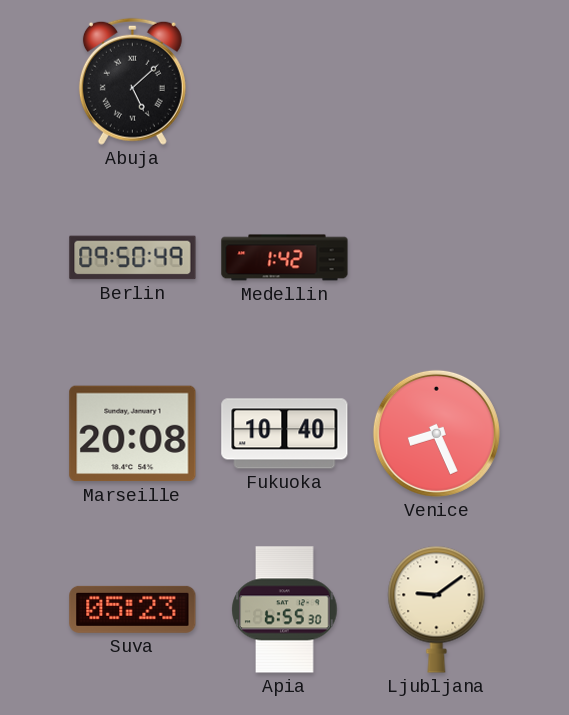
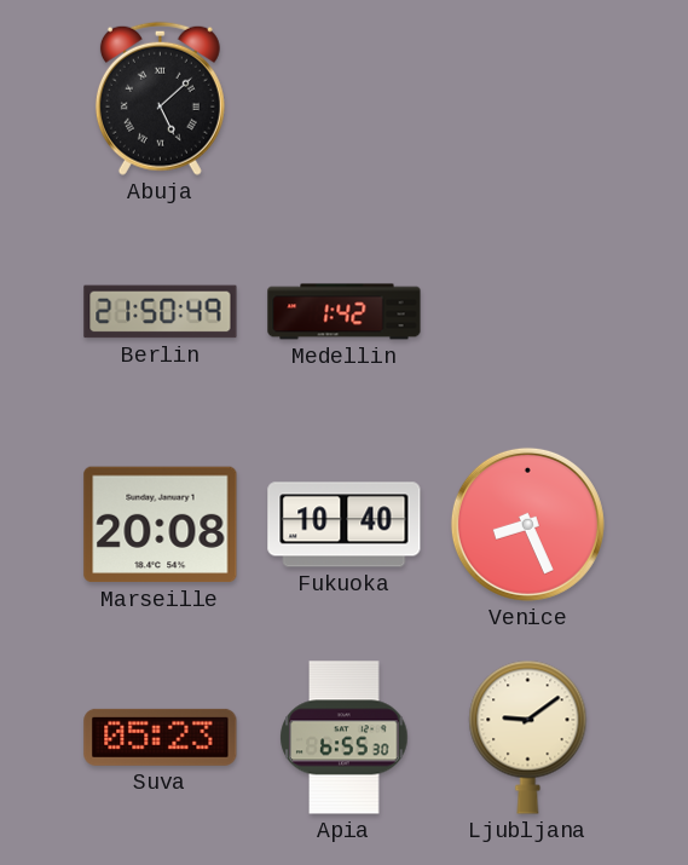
Berlin: 09:50 -> 21:50 (161, 312)
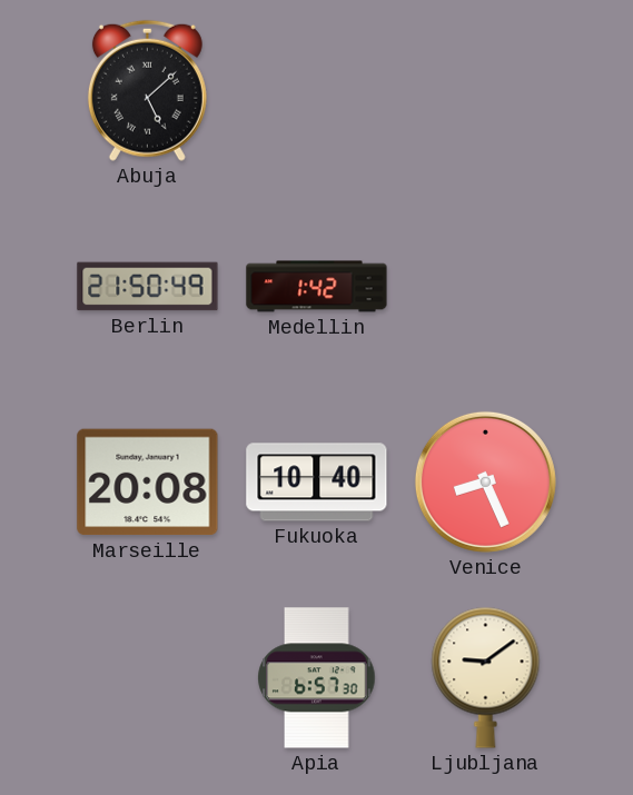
Suva: 05:23 -> none (161, 737)
Apia: 6:55 -> 6:57 (317, 678)
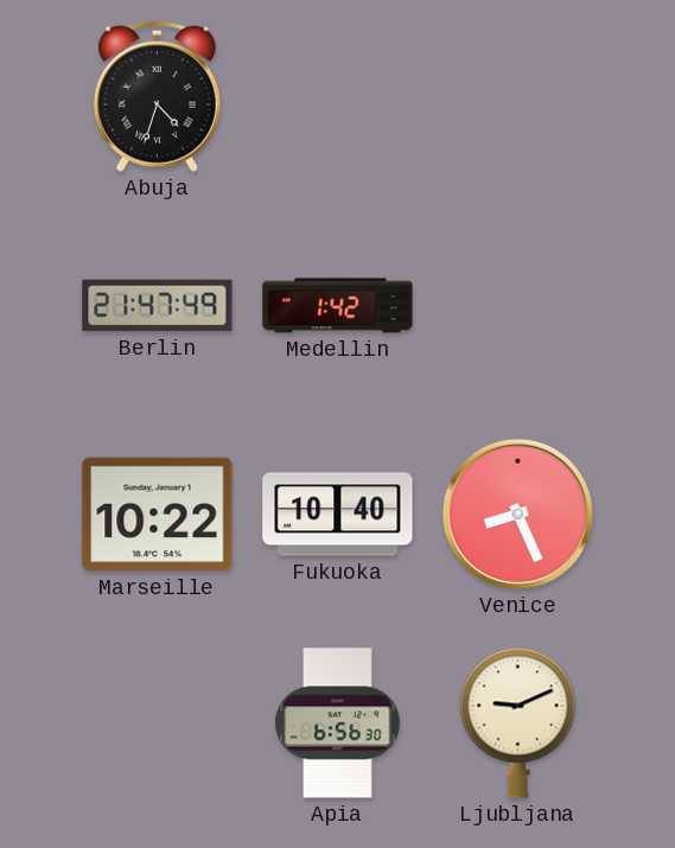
Abuja: 5:08 -> 4:33 (157, 96)
Berlin: 21:50 -> 21:47 (158, 306)
Marseille: 20:08 -> 10:22 (158, 515)
Apia: 6:57 -> 6:56 (338, 723)
Ljubljana: 9:09 -> 9:11 (518, 722)
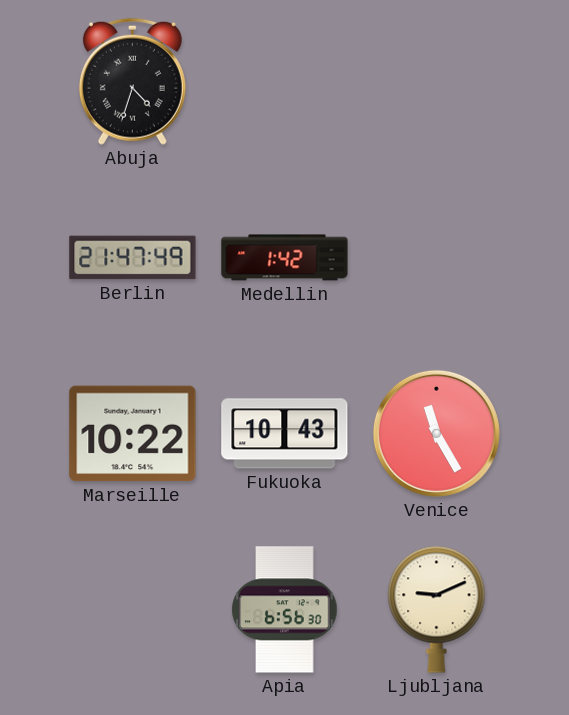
Fukuoka: 10:40 -> 10:43 (285, 434)
Venice: 8:26 -> 11:25 (436, 433)
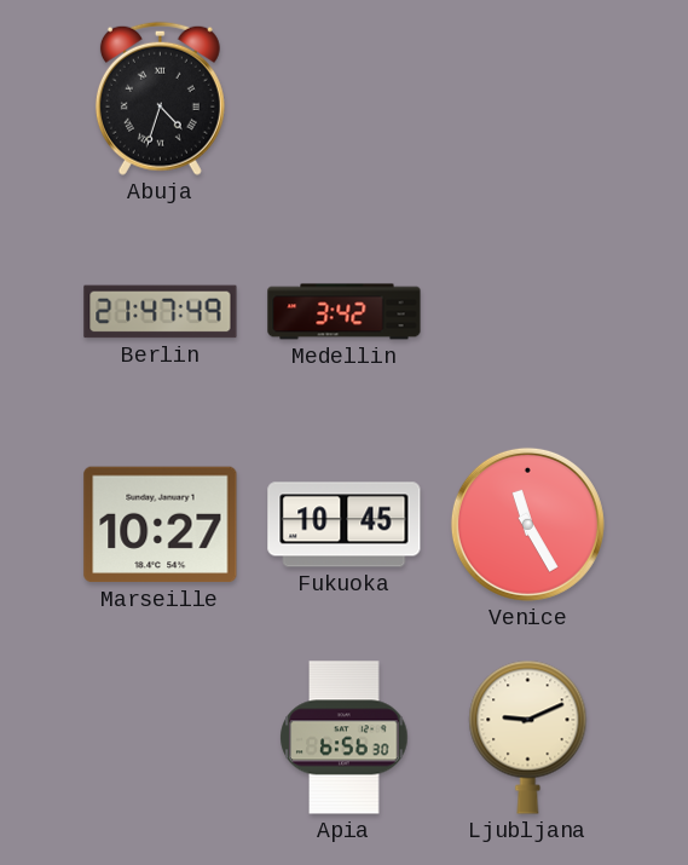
Medellin: 1:42 -> 3:42 (345, 312)
Marseille: 10:22 -> 10:27 (161, 525)
Fukuoka: 10:43 -> 10:45 (345, 525)
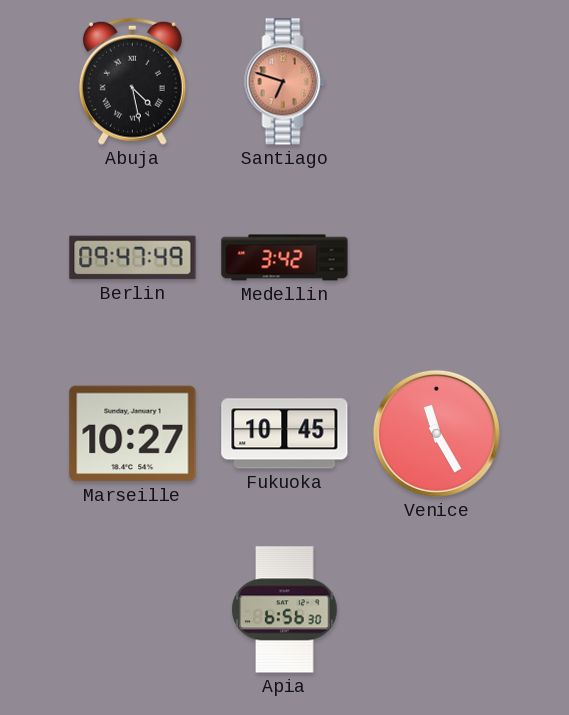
Abuja: 4:33 -> 4:28 (132, 81)
Santiago: none -> 6:48 (285, 82)
Berlin: 21:47 -> 09:47 (133, 258)
Ljubljana: 9:11 -> none (528, 737)
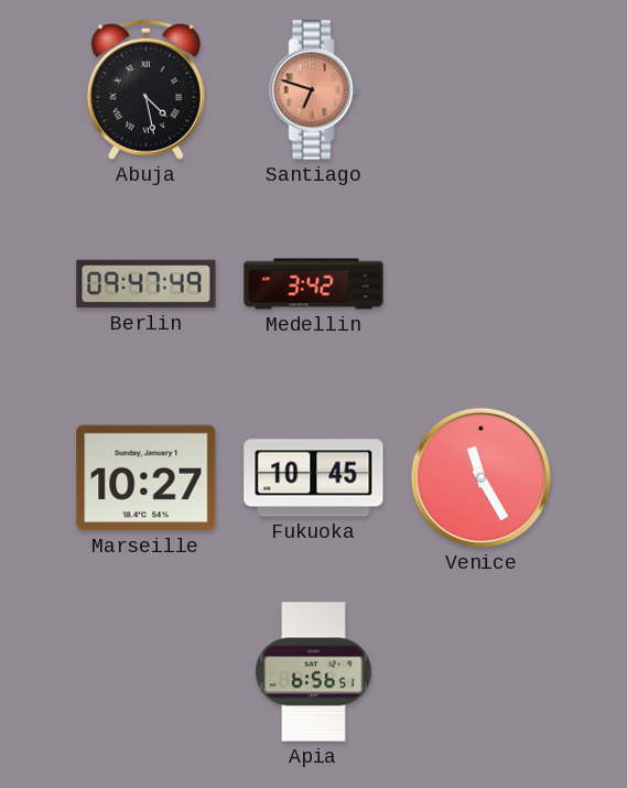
Apia: 6:56:30 -> 6:56:51 (314, 672)
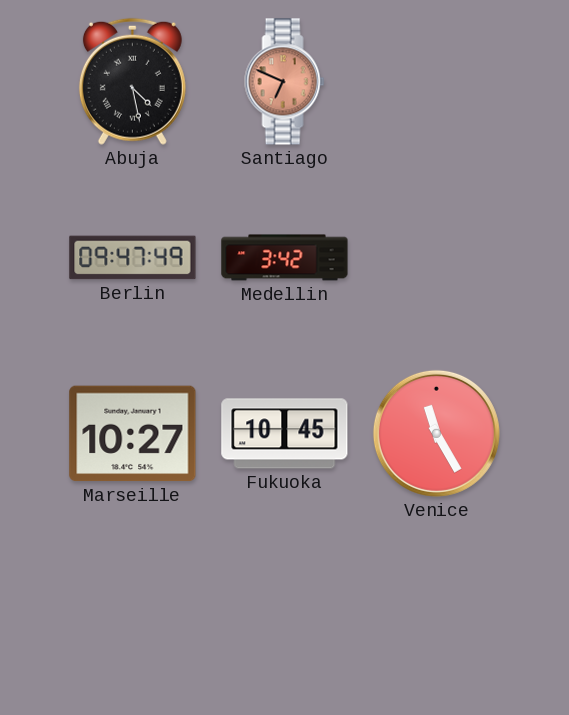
Santiago: 6:48 -> 6:49 (285, 82)
Apia: 6:56 -> none (314, 672)
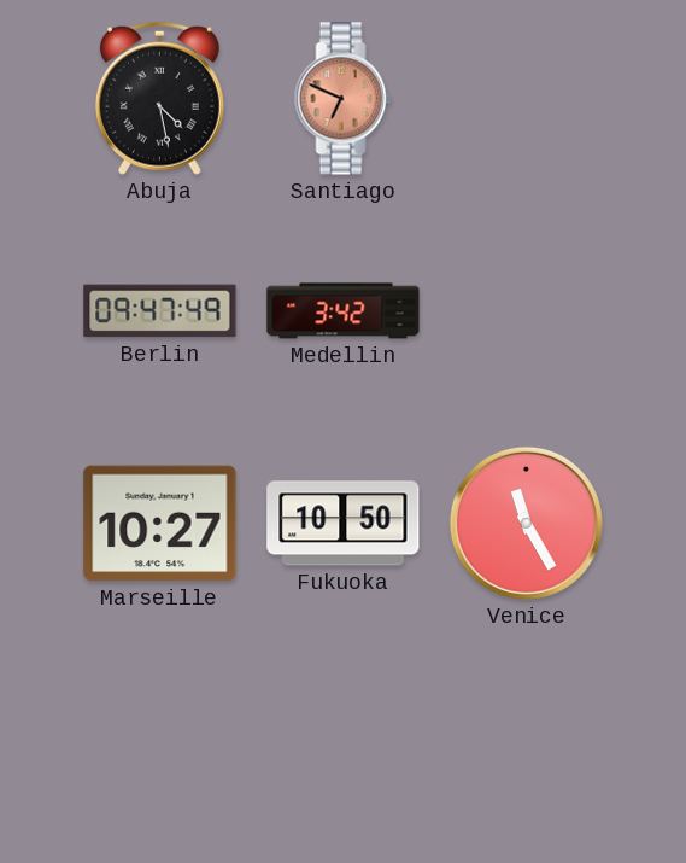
Fukuoka: 10:45 -> 10:50 (344, 524)
